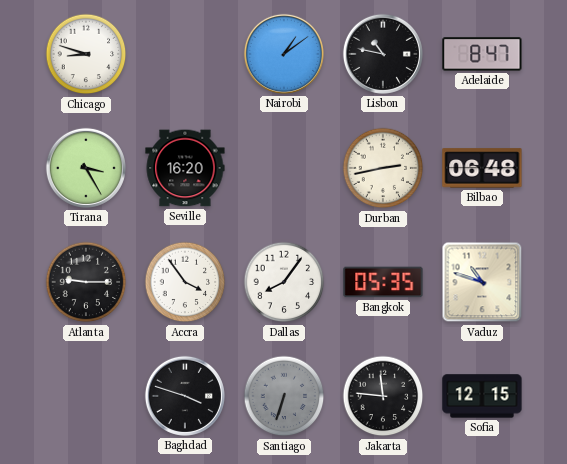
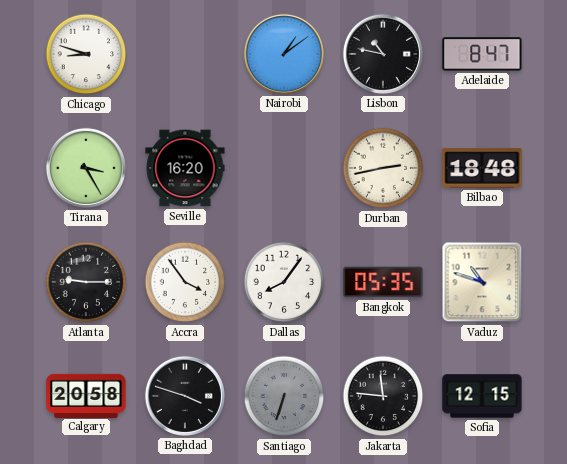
Bilbao: 06:48 -> 18:48 (482, 168)
Calgary: none -> 20:58 (86, 395)
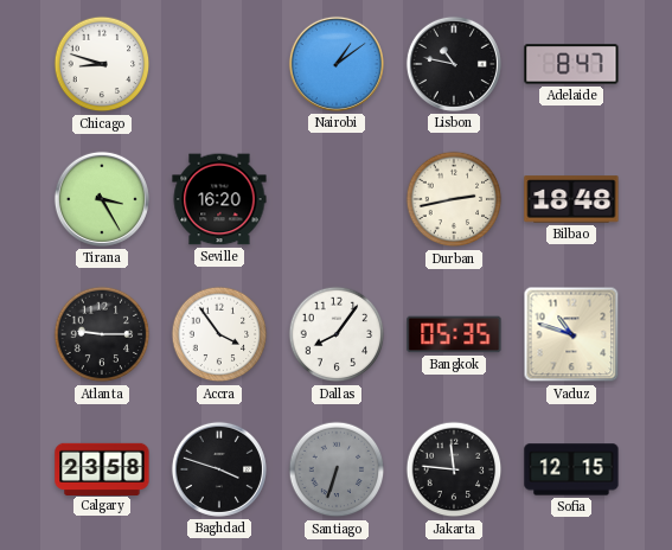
Calgary: 20:58 -> 23:58 (102, 468)
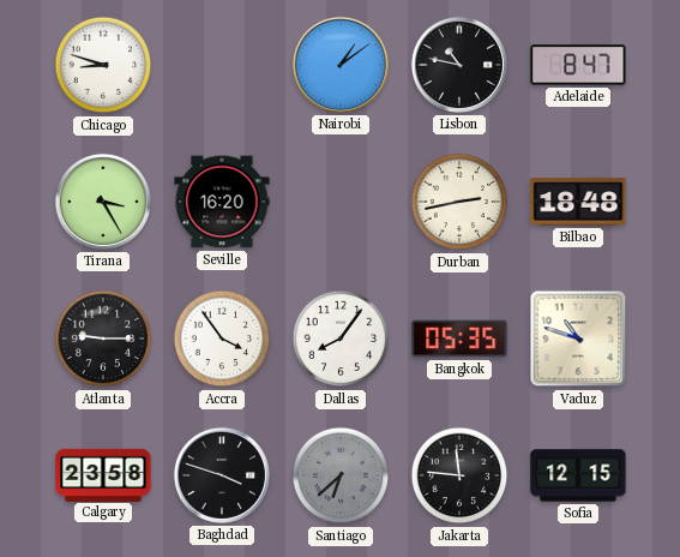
Santiago: 6:33 -> 6:38 (341, 475)
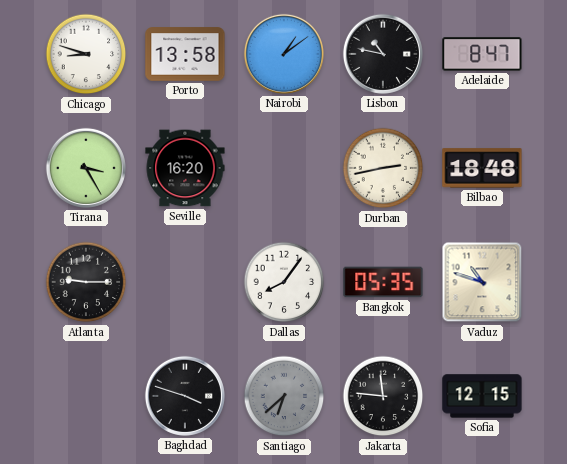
Porto: none -> 13:58 (185, 54)
Accra: 3:54 -> none (222, 339)
Calgary: 23:58 -> none (103, 474)
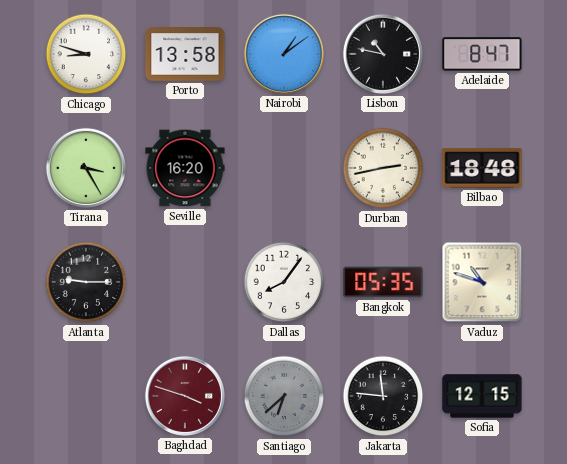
Baghdad dial: black -> burgundy (185, 396)
